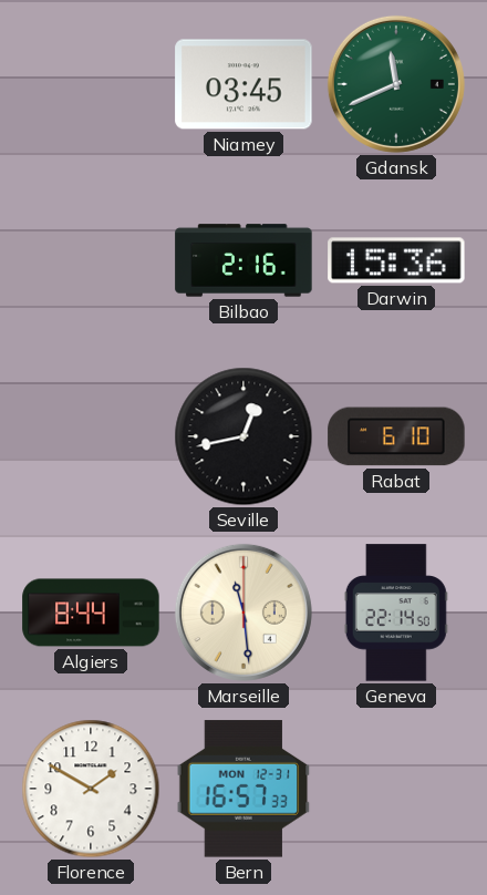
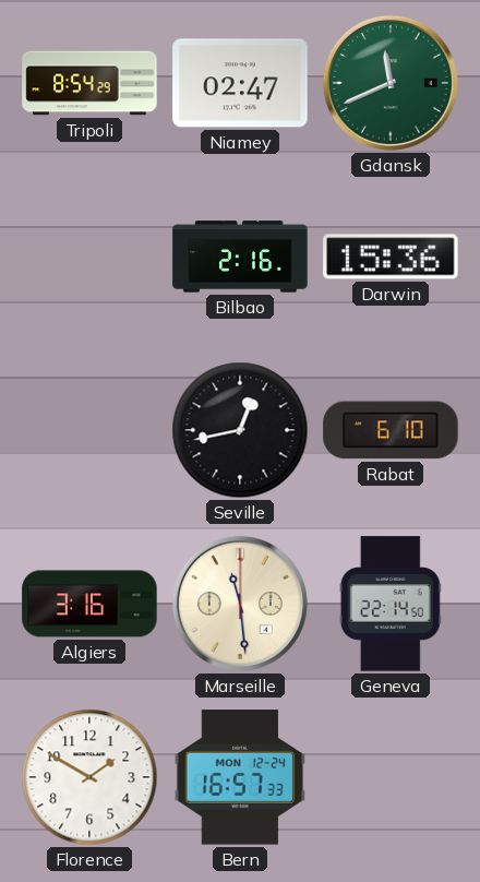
Tripoli: none -> 8:54 (89, 83)
Niamey: 03:45 -> 02:47 (240, 83)
Algiers: 8:44 -> 3:16 (89, 604)
Bern date: MON 12-31 -> MON 12-24 (240, 777)
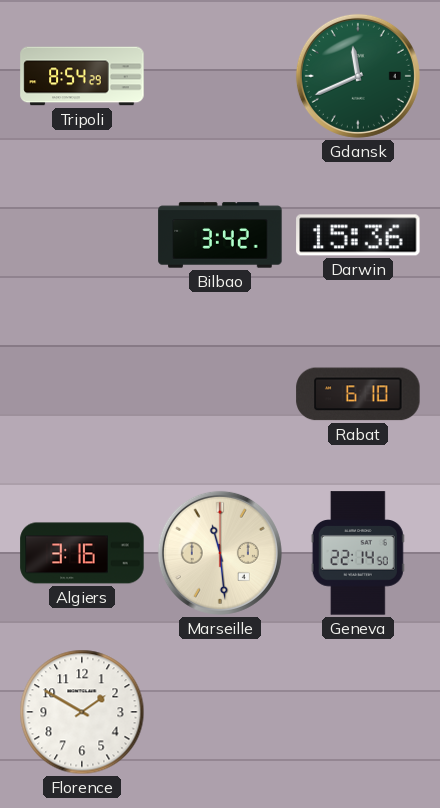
Niamey: 02:47 -> none (240, 83)
Bilbao: 2:16 -> 3:42 (220, 235)
Seville: 12:43 -> none (240, 430)
Bern: 16:57 -> none (240, 777)
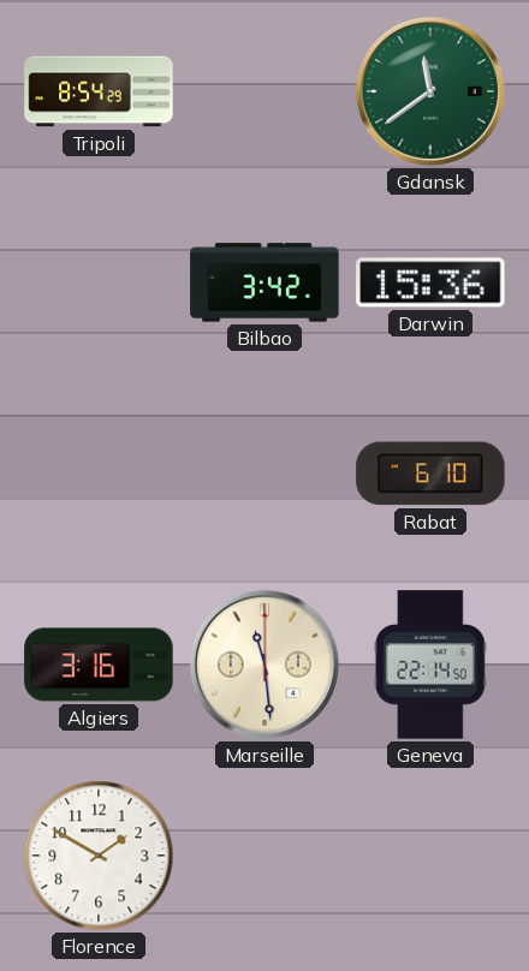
Gdansk: 11:41 -> 11:39 (430, 91)
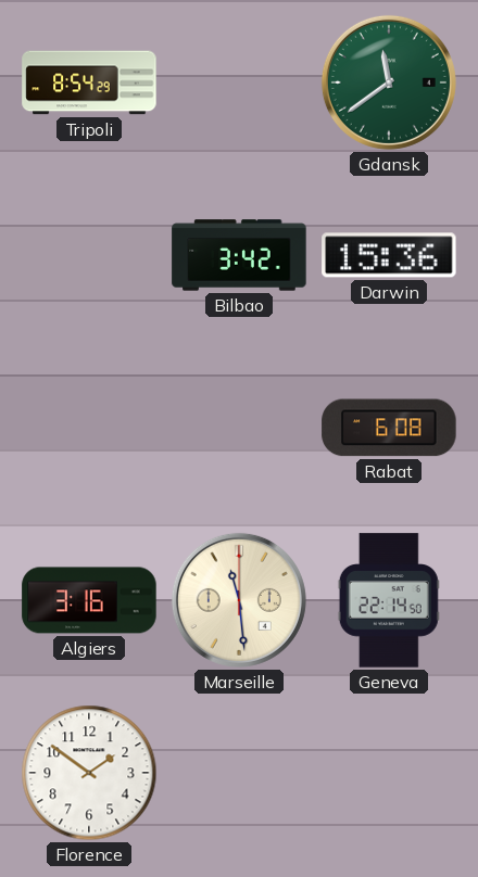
Rabat: 6:10 -> 6:08 (389, 428)
Florence: 1:50 -> 1:51 (89, 773)
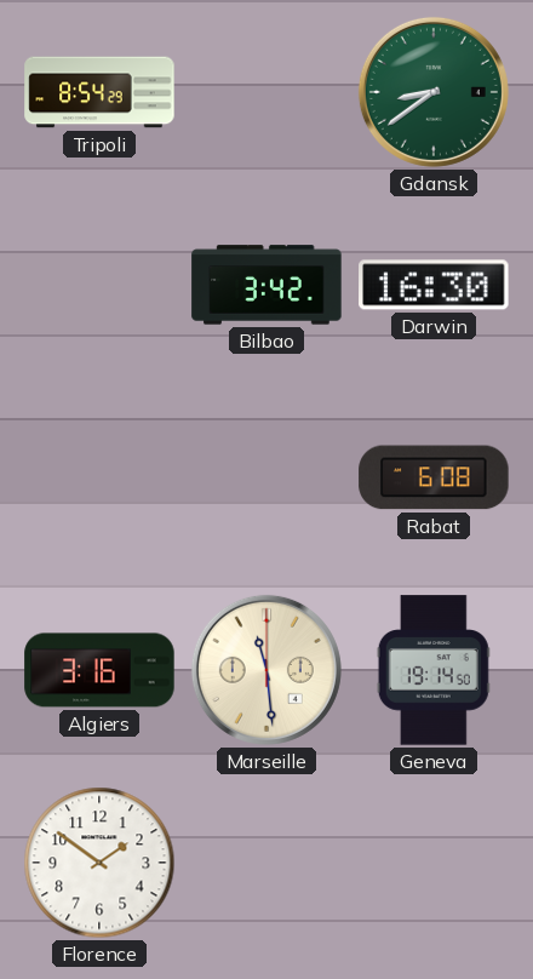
Gdansk: 11:39 -> 8:39 (434, 92)
Darwin: 15:36 -> 16:30 (434, 285)
Geneva: 22:14 -> 19:14 (434, 670)
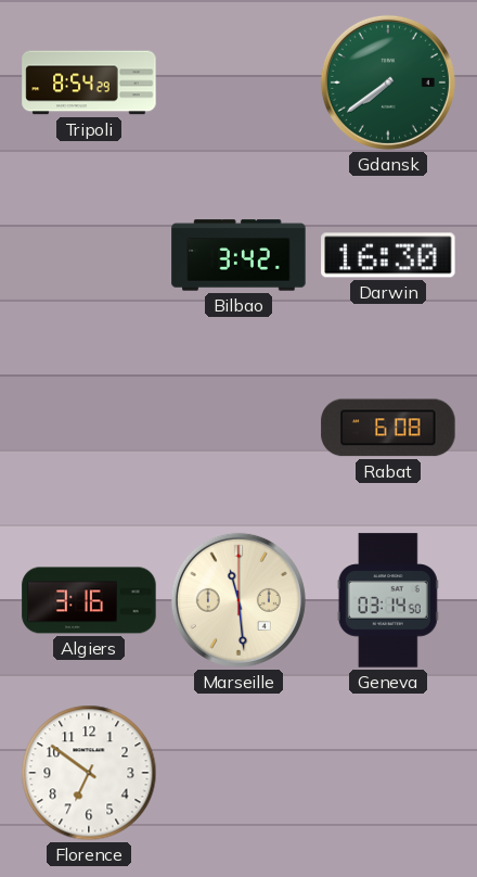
Gdansk: 8:39 -> 7:39 (388, 82)
Geneva: 19:14 -> 03:14 (388, 600)
Florence: 1:51 -> 6:51 (89, 773)
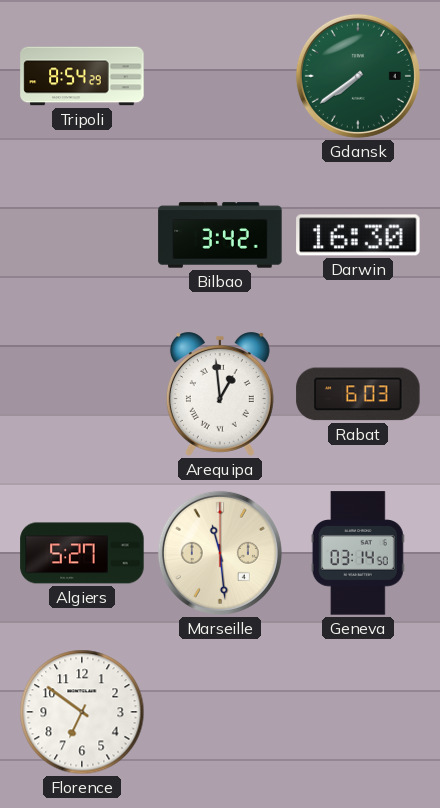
Arequipa: none -> 12:59 (220, 394)
Rabat: 6:08 -> 6:03 (358, 394)
Algiers: 3:16 -> 5:27 (82, 553)
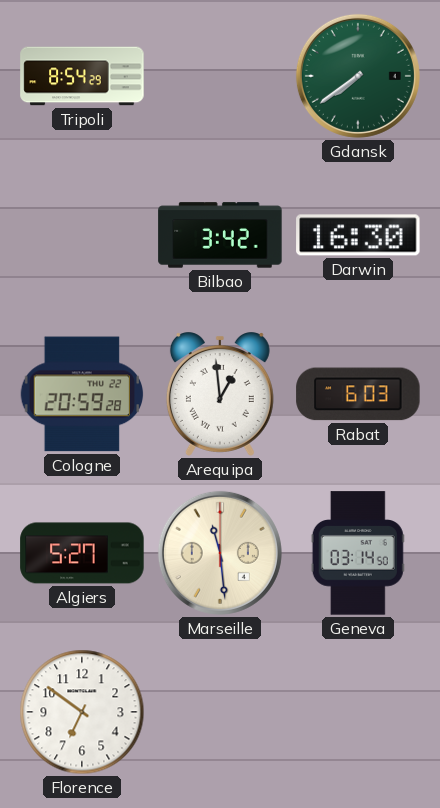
Cologne: none -> 20:59 (82, 394)
